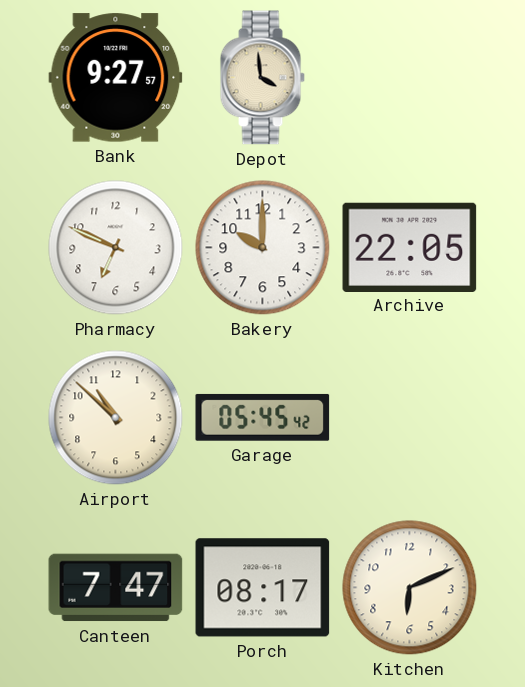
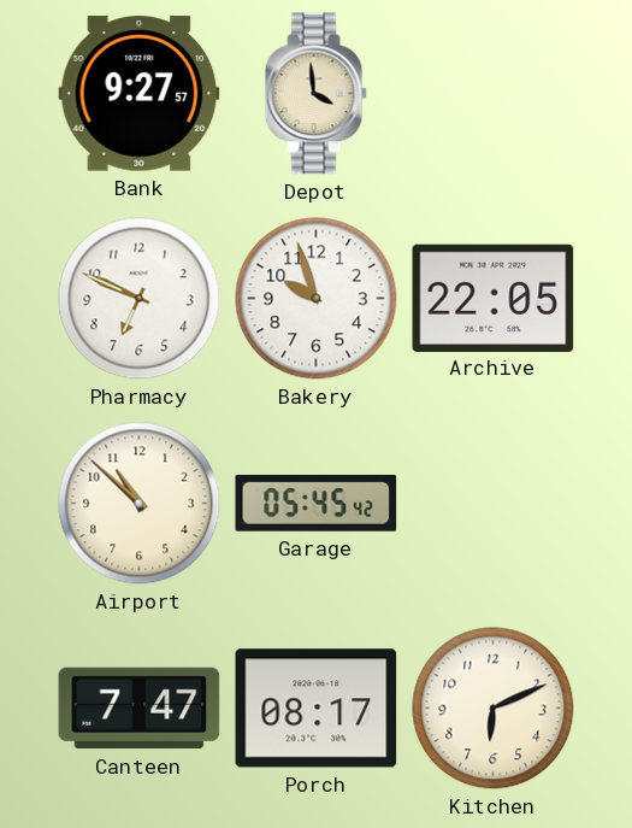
Bakery: 10:00 -> 9:57 (317, 299)
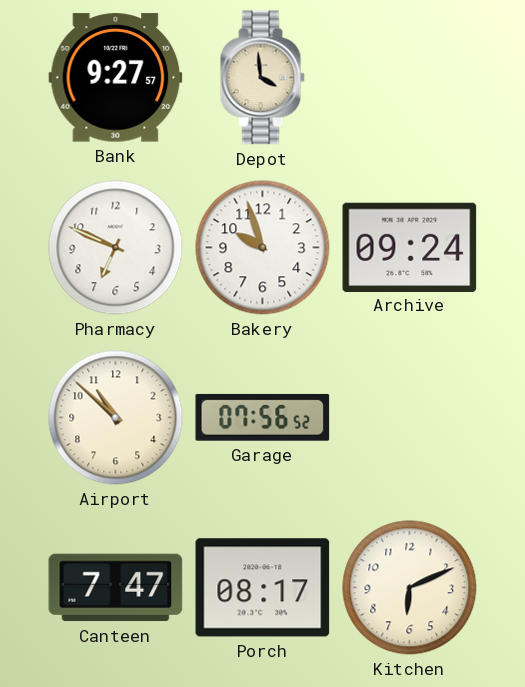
Archive: 22:05 -> 09:24 (410, 247)
Garage: 05:45 -> 07:56 (263, 417)
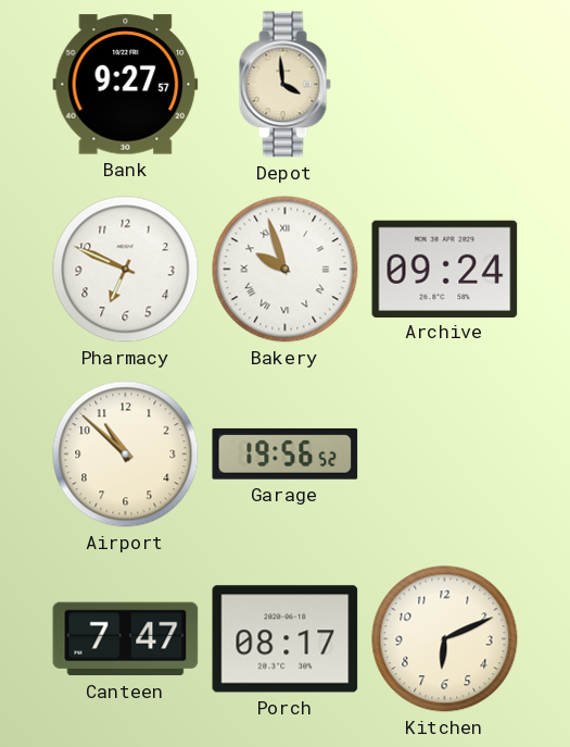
Bakery numerals: Arabic -> Roman (286, 270)
Garage: 07:56 -> 19:56 (286, 453)
